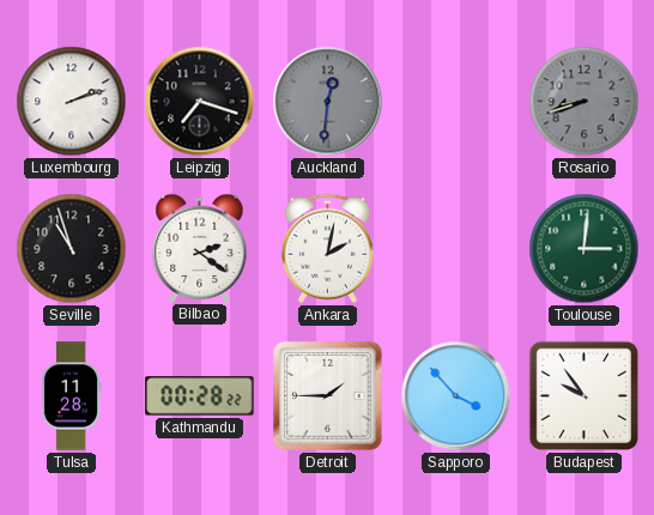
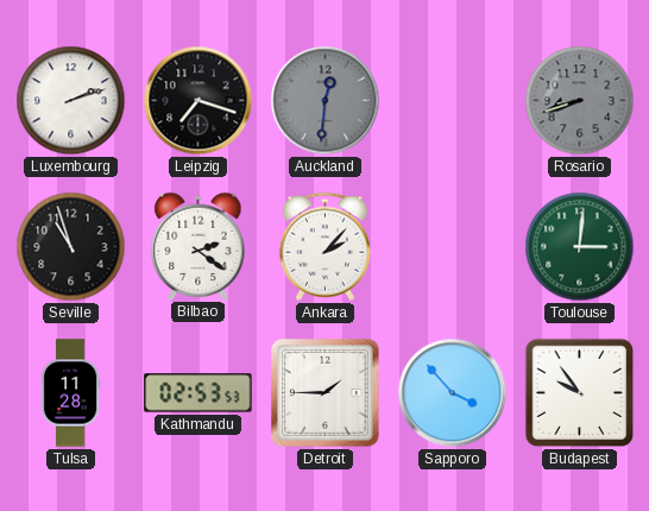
Ankara: 2:02 -> 2:07 (324, 246)
Kathmandu: 00:28 -> 02:53 (199, 393)
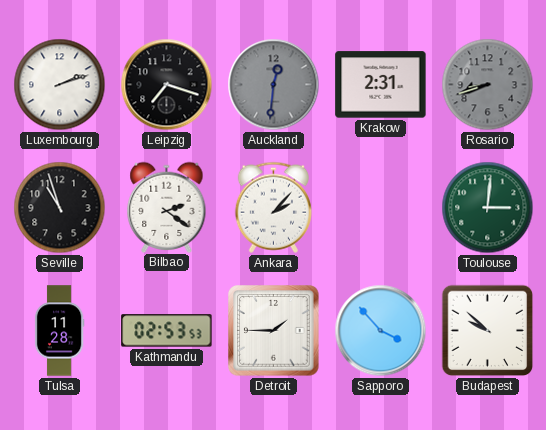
Krakow: none -> 2:31 (381, 85)
Budapest: 9:54 -> 9:52 (488, 331)
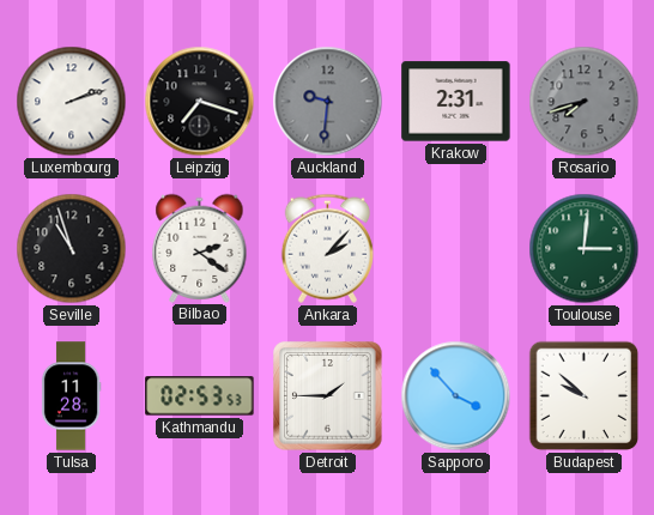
Auckland: 12:31 -> 9:31 (328, 102)
Rosario: 8:42 -> 7:42 (585, 102)
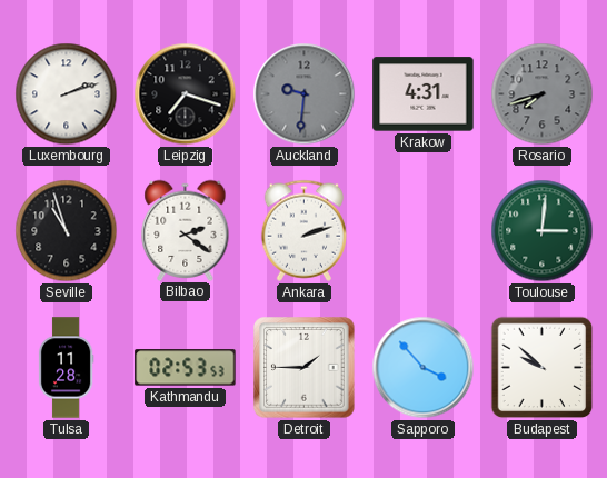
Krakow: 2:31 -> 4:31 (424, 94)
Ankara: 2:07 -> 2:12 (303, 230)
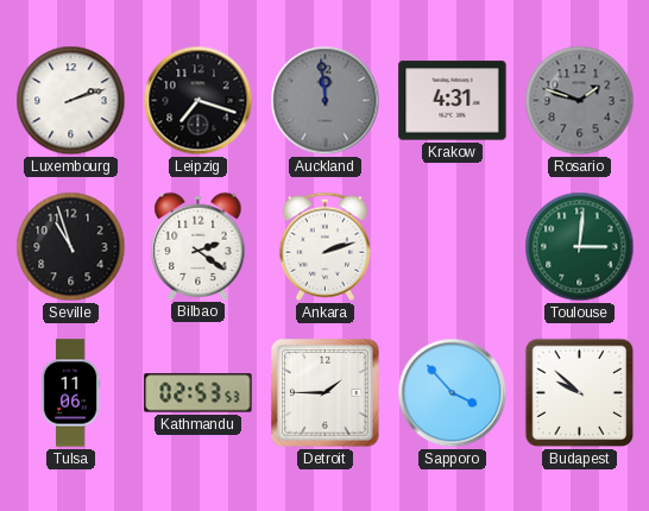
Auckland: 9:31 -> 11:59 (326, 101)
Rosario: 7:42 -> 1:48 (580, 101)
Tulsa: 11:28 -> 11:06 (70, 393)
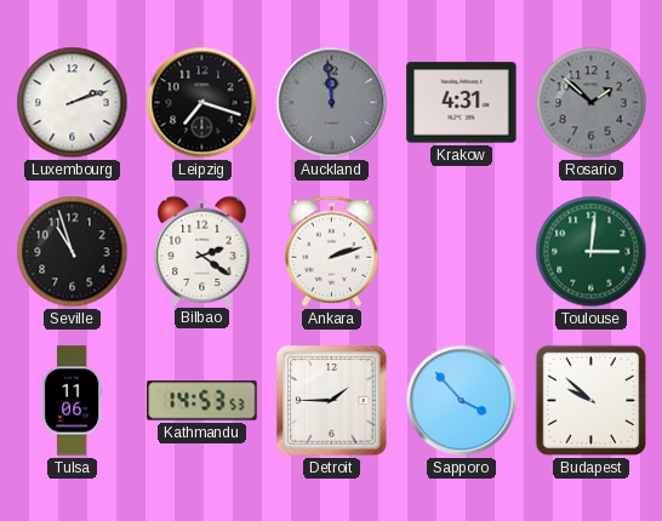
Rosario: 1:48 -> 1:52 (592, 103)
Kathmandu: 02:53 -> 14:53 (202, 401)
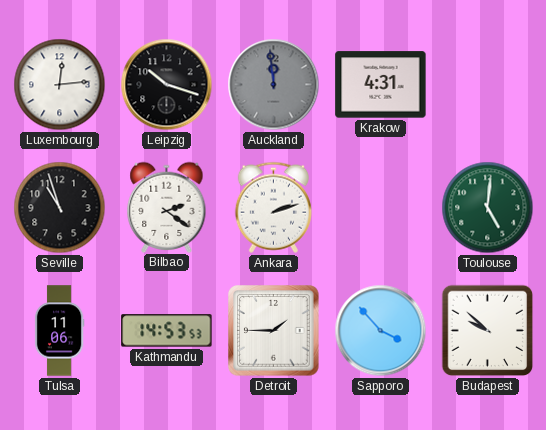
Luxembourg: 2:12 -> 12:14 (60, 85)
Leipzig: 7:18 -> 10:18 (167, 85)
Rosario: 1:52 -> none (592, 103)
Toulouse: 3:01 -> 5:01 (488, 208)
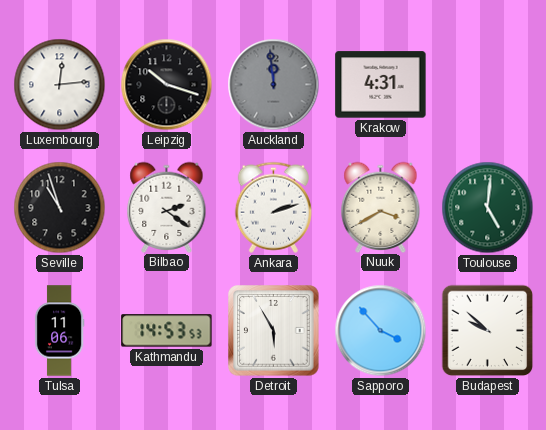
Nuuk: none -> 3:40 (381, 207)
Detroit: 1:45 -> 5:55 (274, 331)
